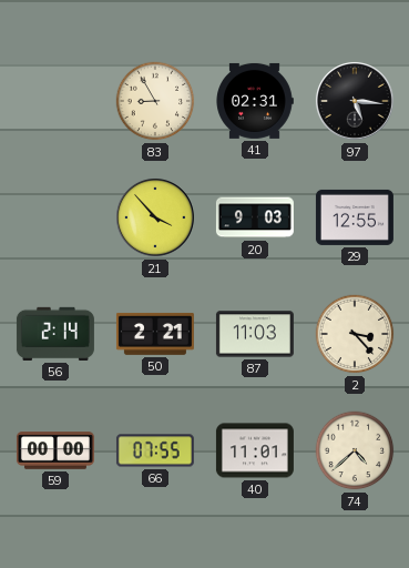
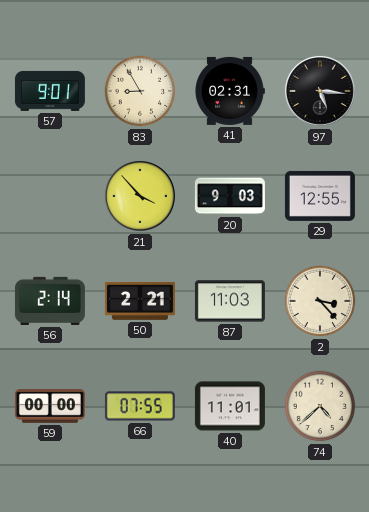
57: none -> 9:01 (50, 91)
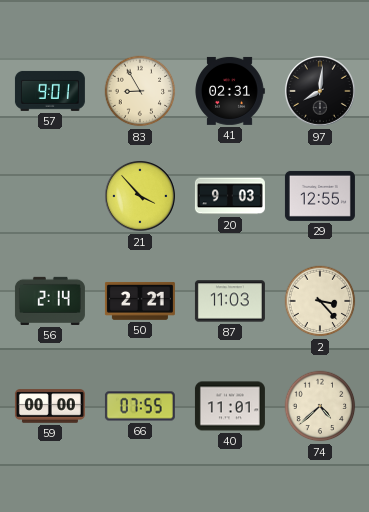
97: 5:16 -> 8:01 (321, 92)
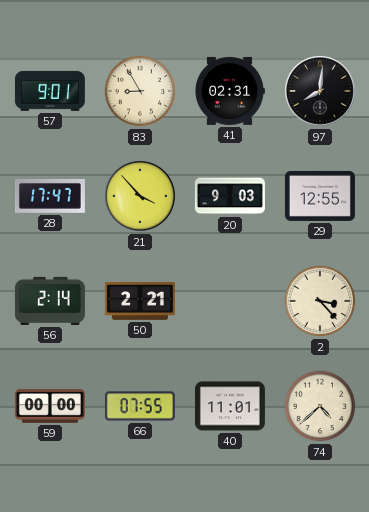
28: none -> 17:47 (50, 197)
87: 11:03 -> none (230, 301)
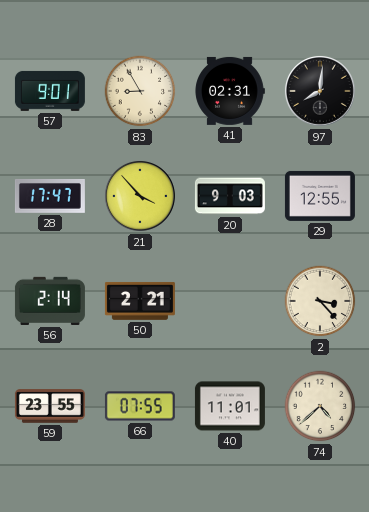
59: 00:00 -> 23:55 (50, 406)
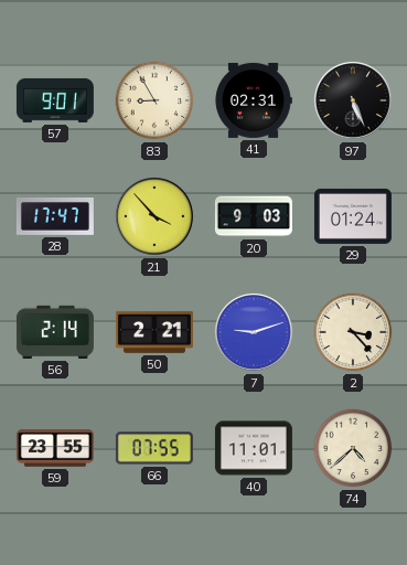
97: 8:01 -> 5:26 (354, 102)
29: 12:55 -> 01:24 (353, 216)
7: none -> 9:12 (255, 333)
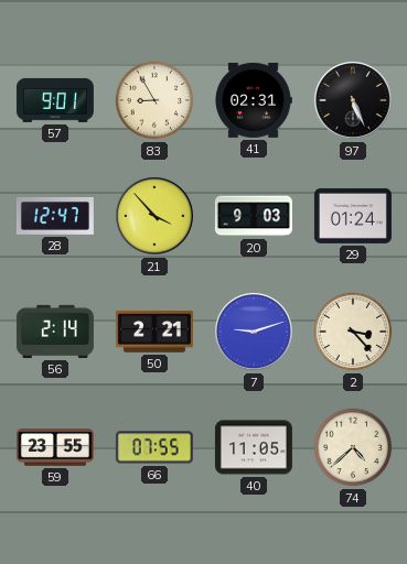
28: 17:47 -> 12:47 (55, 217)
40: 11:01 -> 11:05 (254, 447)
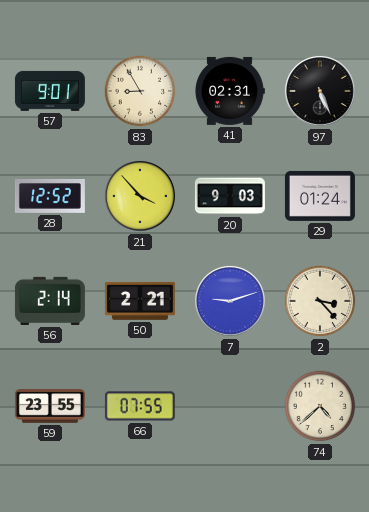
28: 12:47 -> 12:52 (50, 197)
40: 11:05 -> none (254, 447)
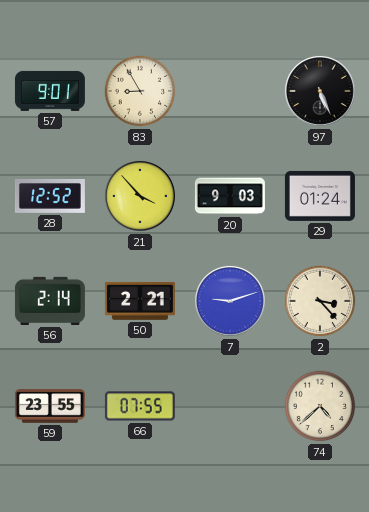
41: 02:31 -> none (230, 91)
